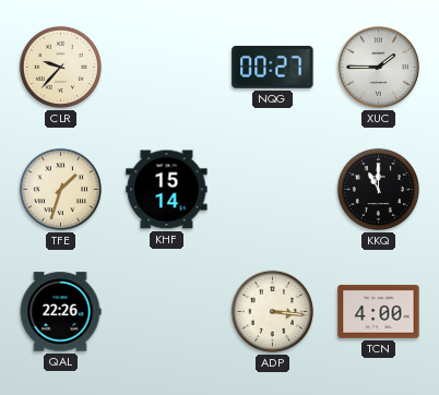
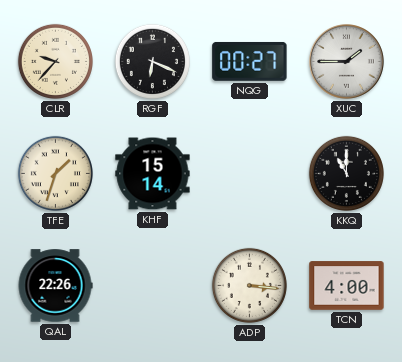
RGF: none -> 6:19 (152, 61)
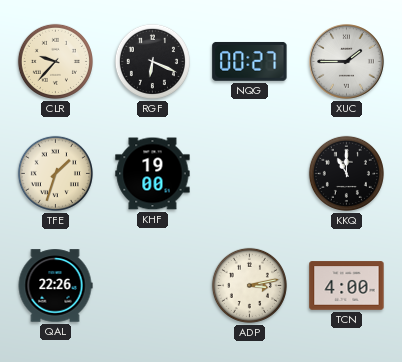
KHF: 15:14 -> 19:00 (153, 174)
ADP: 3:16 -> 3:13 (249, 285)
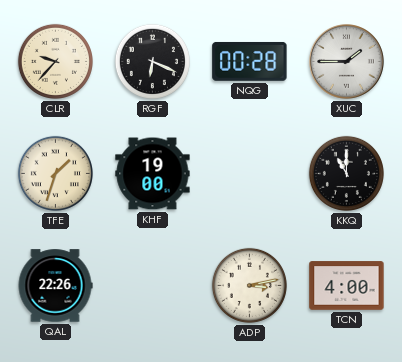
NQG: 00:27 -> 00:28 (250, 61)
